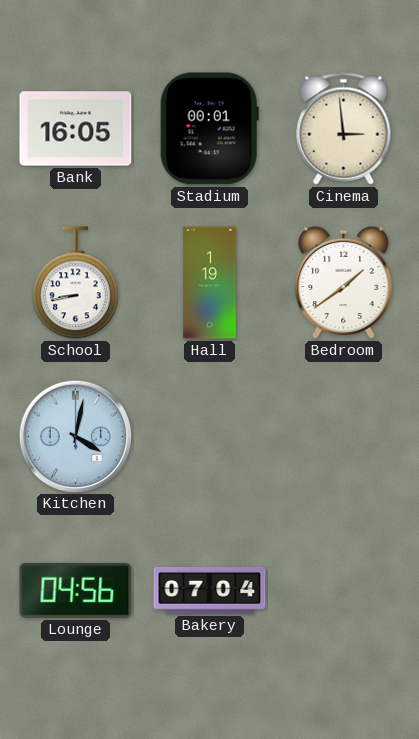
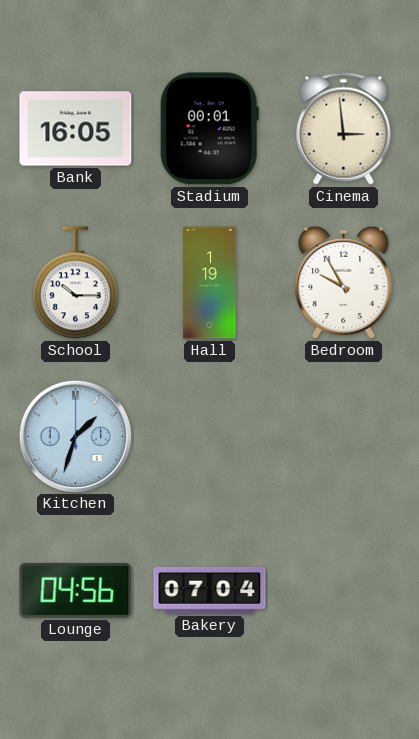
School: 8:43 -> 10:15 (76, 283)
Bedroom: 1:39 -> 9:55 (344, 283)
Kitchen: 4:02 -> 1:33 (75, 436)
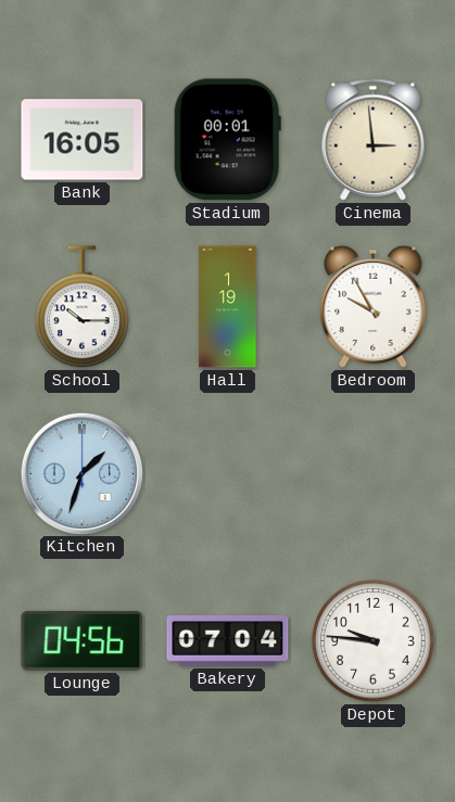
Depot: none -> 9:46 (374, 641)
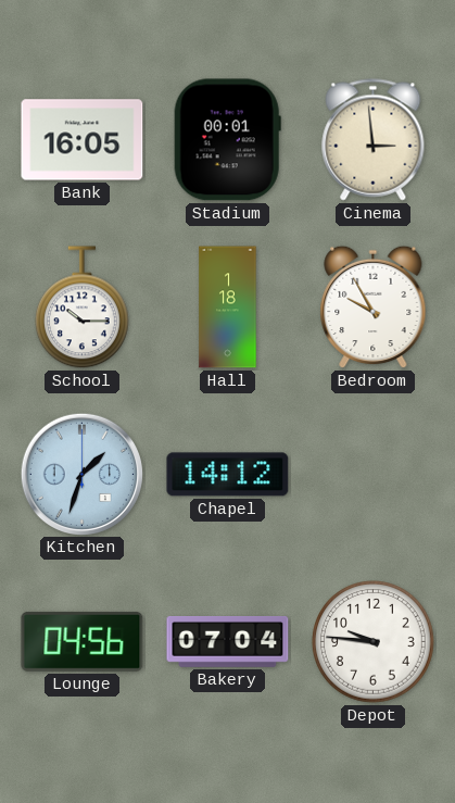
Hall: 1:19 -> 1:18 (228, 308)
Chapel: none -> 14:12 (228, 475)
